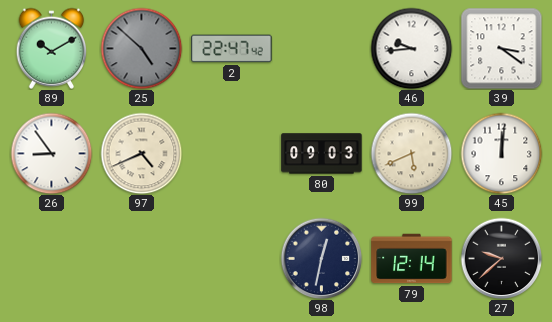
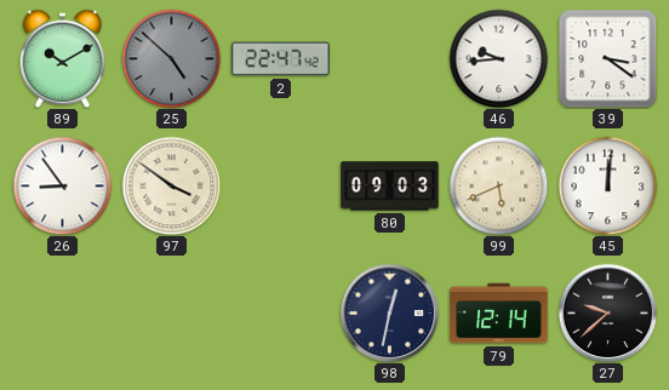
97: 4:41 -> 3:51 (171, 185)
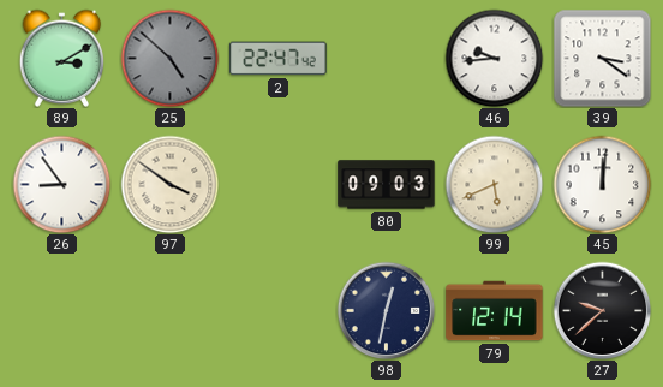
89: 10:10 -> 3:10 (62, 58)
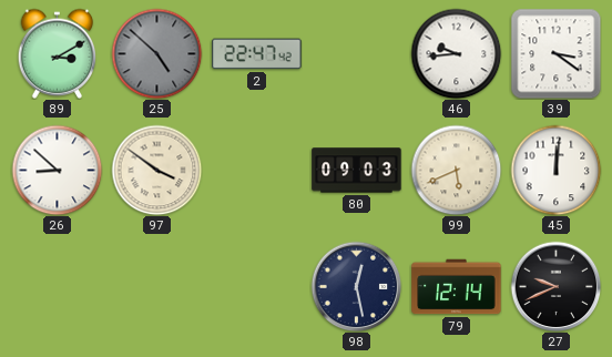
26: 8:54 -> 8:52 (57, 170)
98: 12:32 -> 12:28 (356, 286)
27: 9:38 -> 9:41 (555, 286)
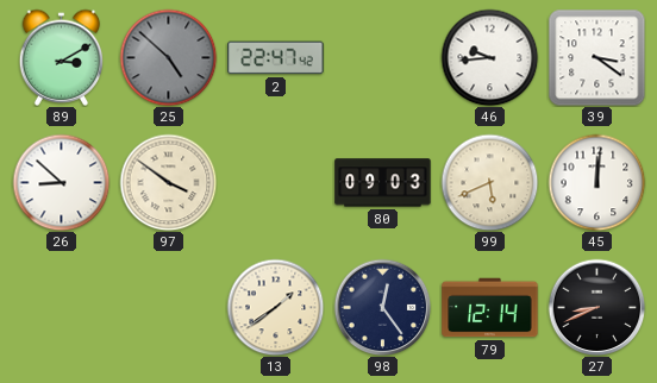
13: none -> 1:39 (275, 307)
98: 12:28 -> 12:24 (382, 307)
27: 9:41 -> 8:41 (596, 307)
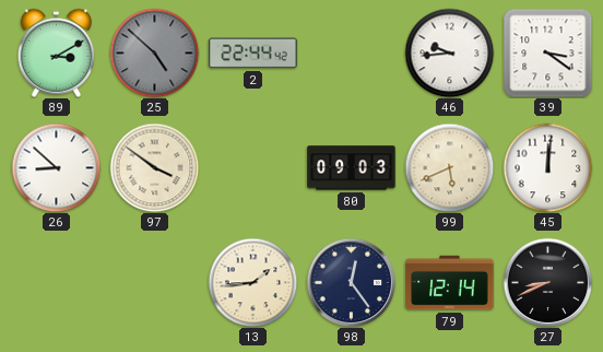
2: 22:47 -> 22:44 (253, 54)
13: 1:39 -> 1:44 (252, 282)
